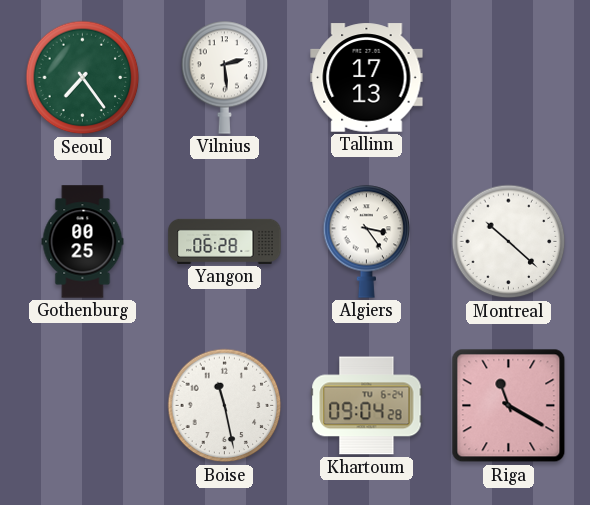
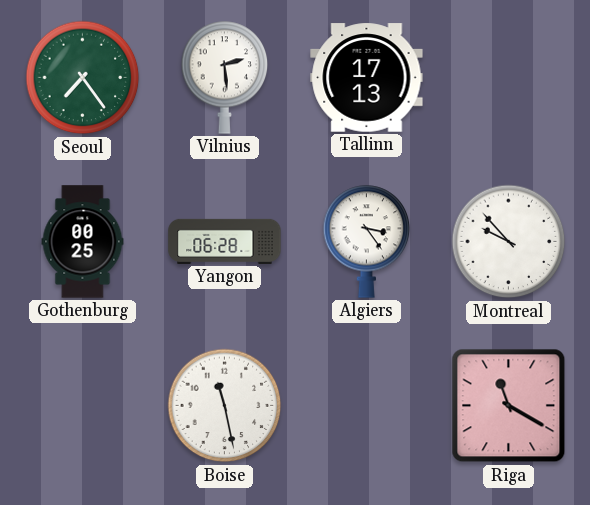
Montreal: 10:22 -> 9:53 (509, 242)
Khartoum: 09:04 -> none (367, 406)
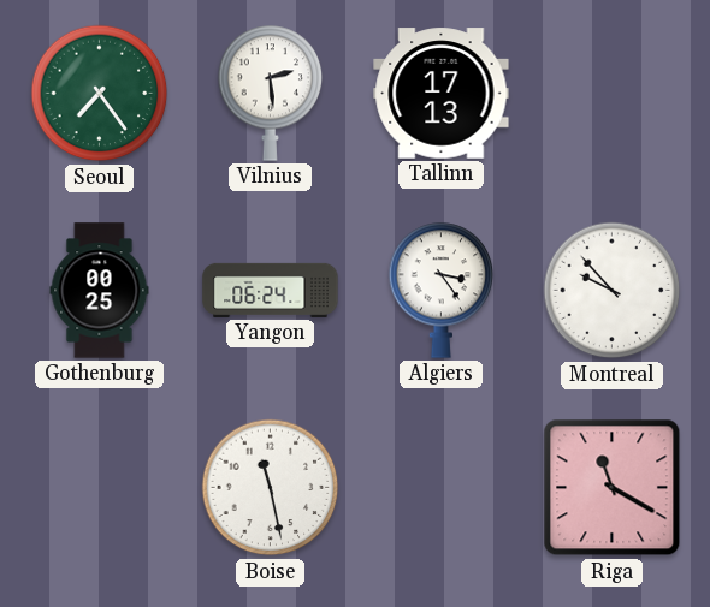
Yangon: 06:28 -> 06:24 (271, 290)
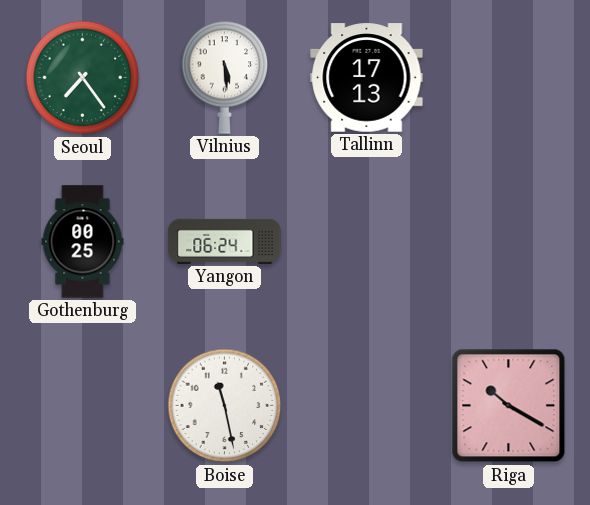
Vilnius: 2:29 -> 5:29 (225, 77)
Algiers: 3:24 -> none (442, 290)
Montreal: 9:53 -> none (613, 291)
Riga: 11:20 -> 10:20 (509, 406)
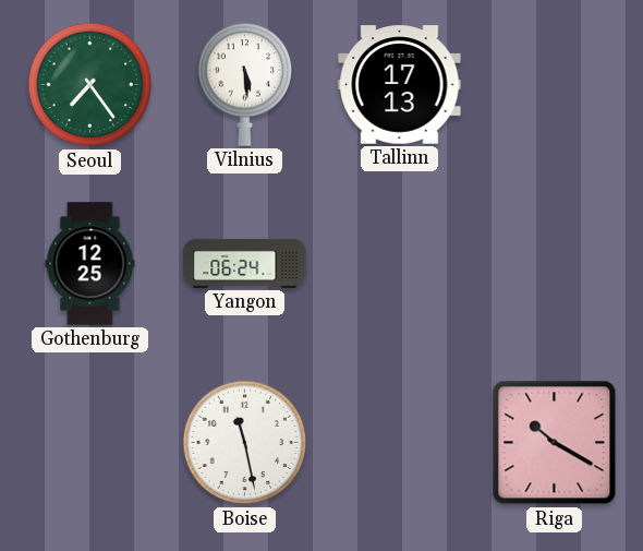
Gothenburg: 00:25 -> 12:25 (90, 264)
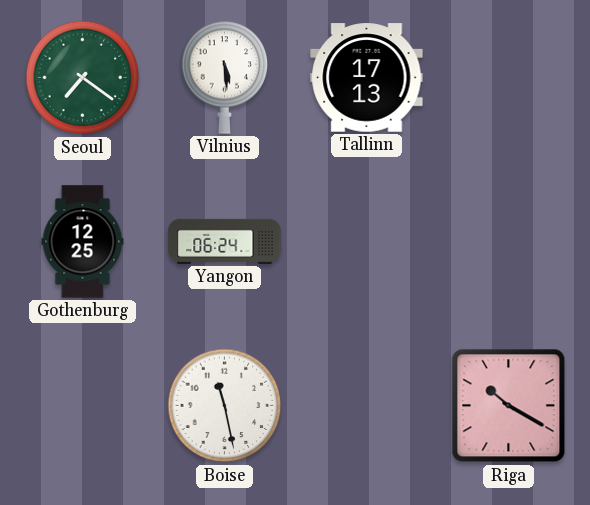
Seoul: 7:24 -> 7:21 (83, 78)
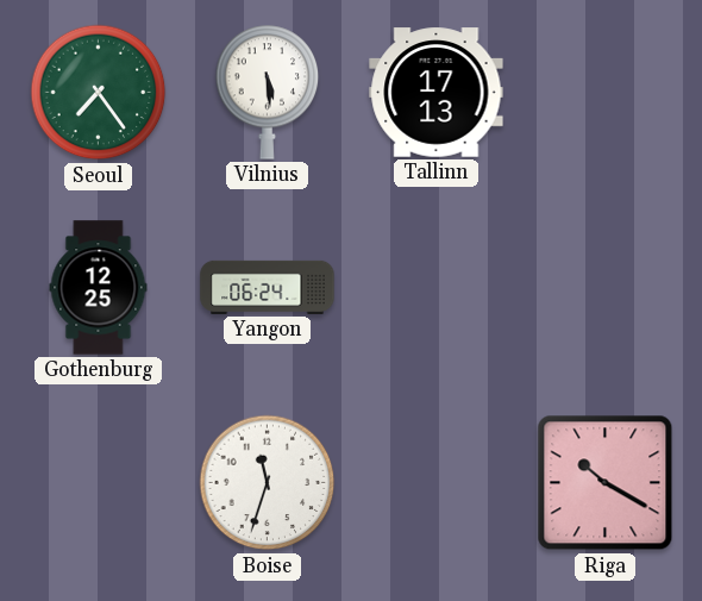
Seoul: 7:21 -> 7:24 (99, 93)
Boise: 11:28 -> 11:33 (268, 483)
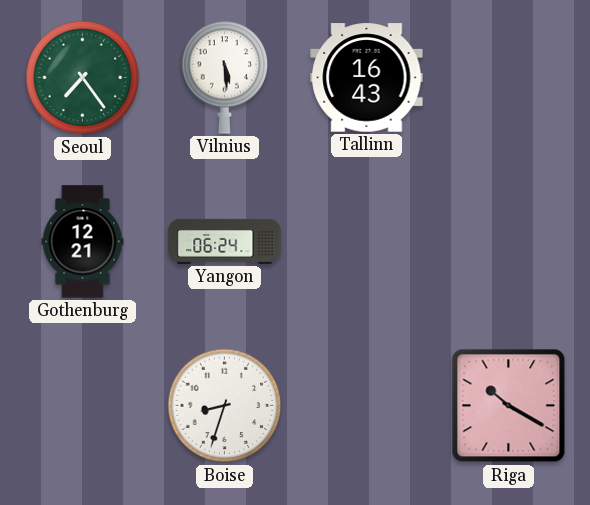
Tallinn: 17:13 -> 16:43 (367, 78)
Gothenburg: 12:25 -> 12:21 (83, 242)
Boise: 11:33 -> 8:33 (225, 406)
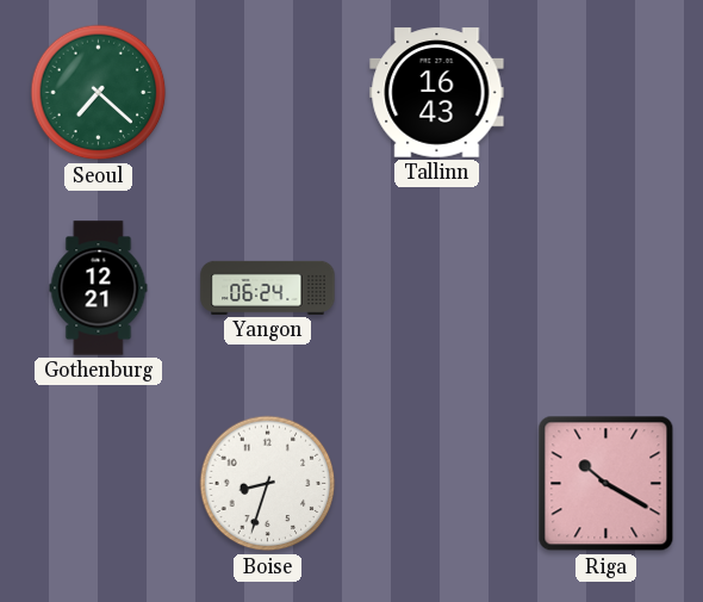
Seoul: 7:24 -> 7:22 (99, 93)
Vilnius: 5:29 -> none (225, 77)
